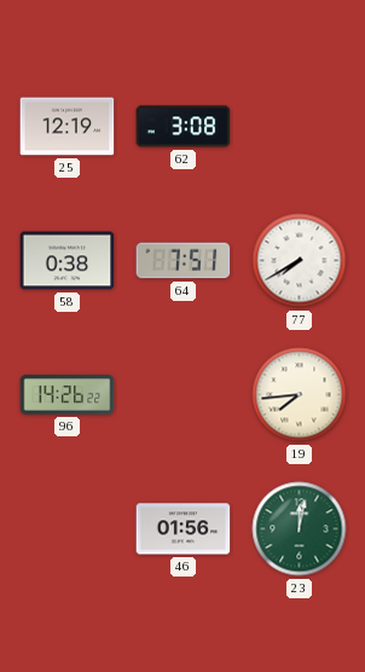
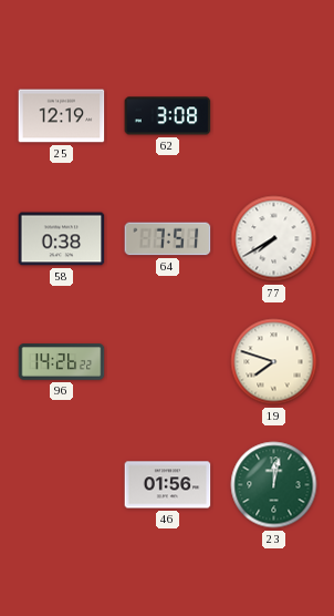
19: 7:44 -> 7:48 (274, 362)
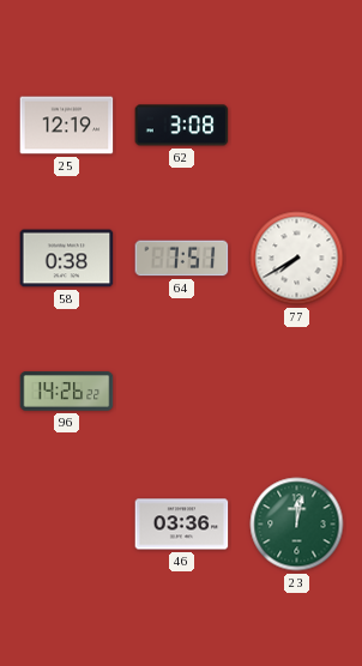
19: 7:48 -> none (274, 362)
46: 01:56 -> 03:36 (182, 525)
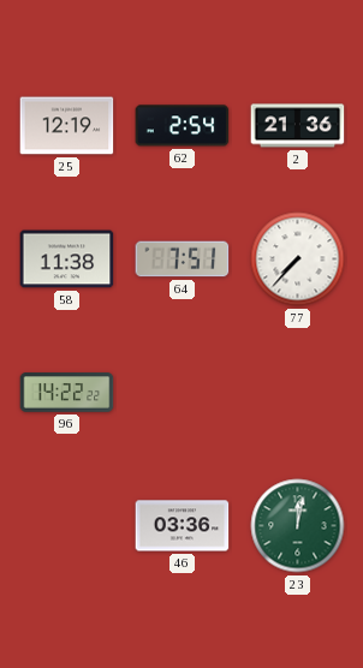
62: 3:08 -> 2:54 (183, 126)
2: none -> 21:36 (298, 126)
58: 0:38 -> 11:38 (67, 260)
77: 7:40 -> 7:37 (298, 260)
96: 14:26 -> 14:22 (67, 393)
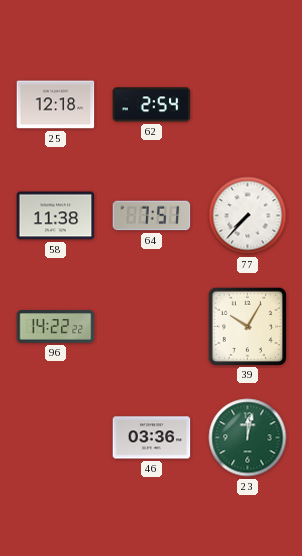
25: 12:19 -> 12:18 (56, 105)
2: 21:36 -> none (298, 126)
39: none -> 10:05 (247, 326)
